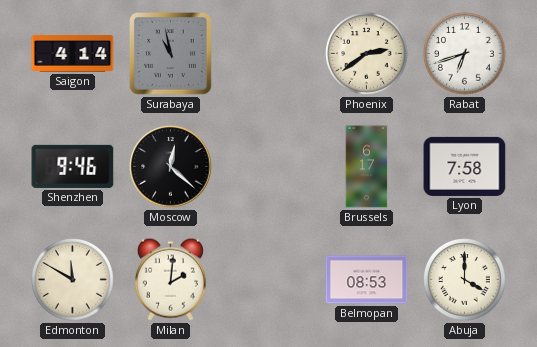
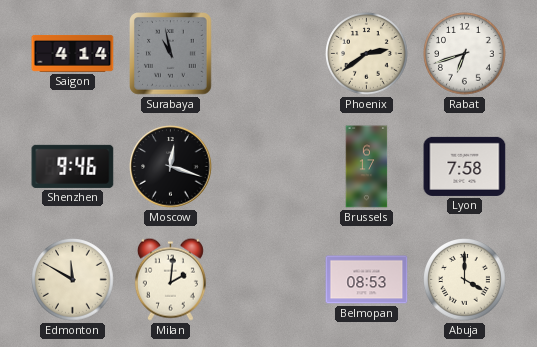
Moscow: 12:22 -> 12:18 (171, 167)
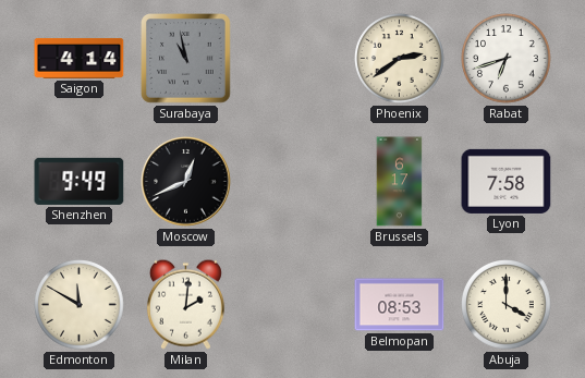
Shenzhen: 9:46 -> 9:49 (80, 181)
Moscow: 12:18 -> 12:41 (186, 182)
